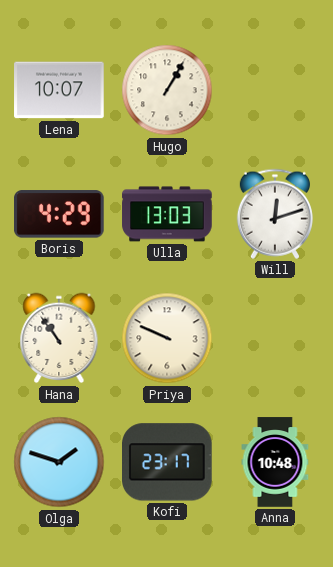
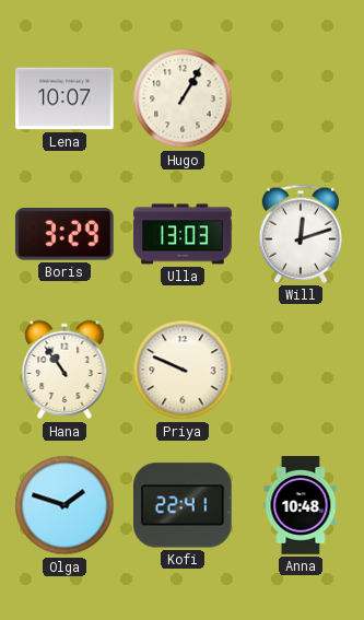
Boris: 4:29 -> 3:29 (66, 234)
Kofi: 23:17 -> 22:41 (184, 505)
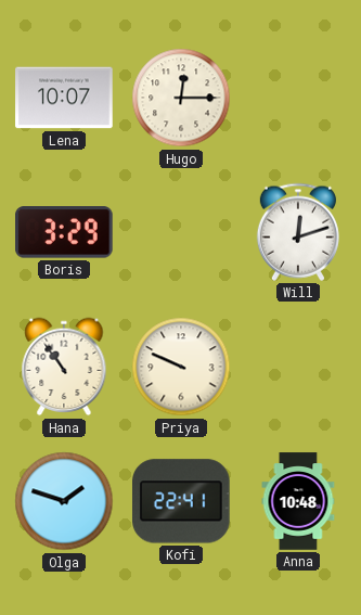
Hugo: 1:05 -> 12:15 (181, 98)
Ulla: 13:03 -> none (183, 234)
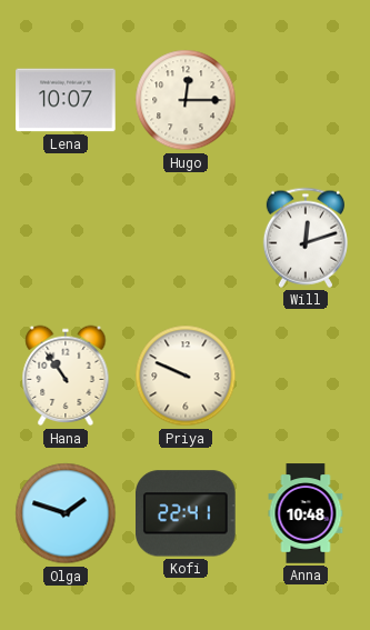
Boris: 3:29 -> none (65, 232)
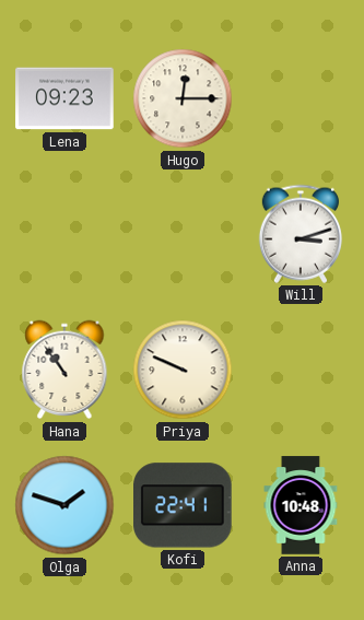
Lena: 10:07 -> 09:23 (64, 98)
Will: 12:12 -> 3:12 (301, 234)
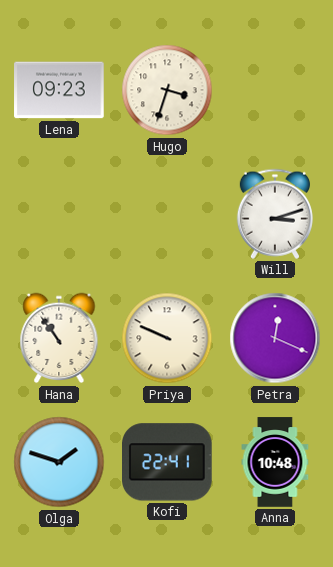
Hugo: 12:15 -> 3:33 (167, 90)
Petra: none -> 12:19 (275, 338)
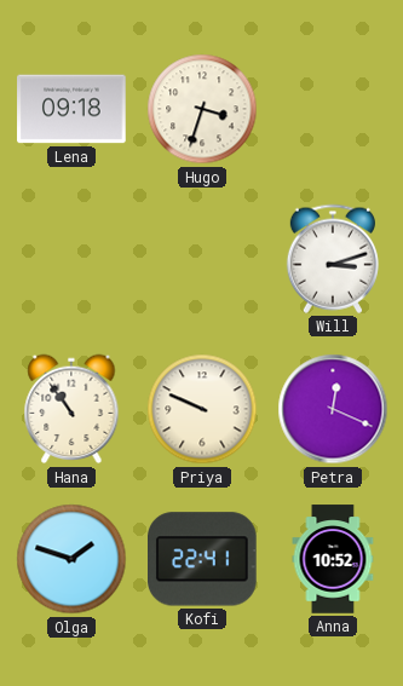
Lena: 09:23 -> 09:18 (71, 109)
Anna: 10:48 -> 10:52 (333, 559)
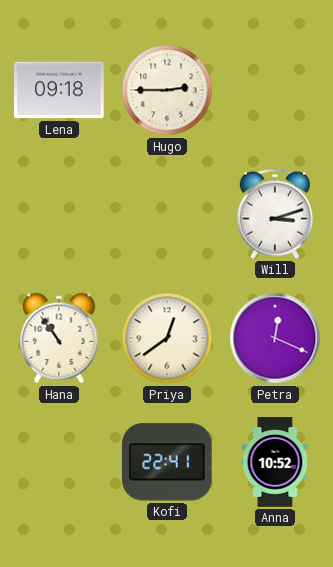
Hugo: 3:33 -> 2:45 (167, 90)
Priya: 9:49 -> 12:39 (167, 338)
Olga: 1:48 -> none (71, 559)
